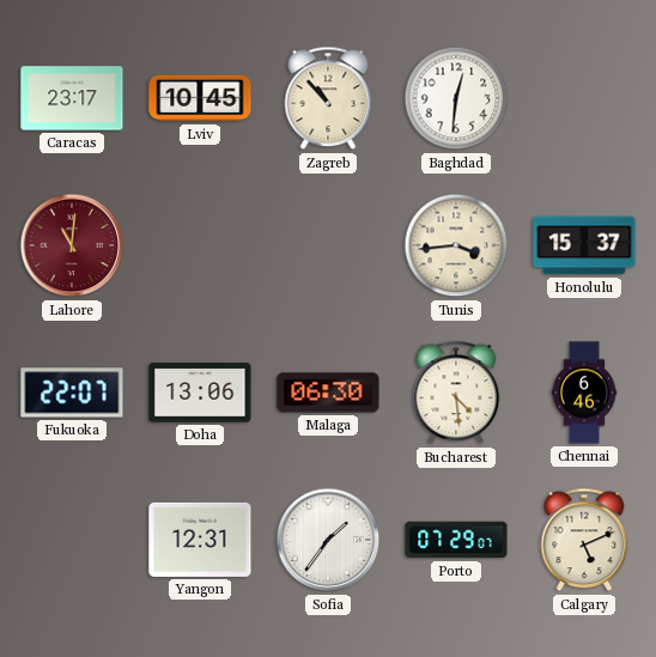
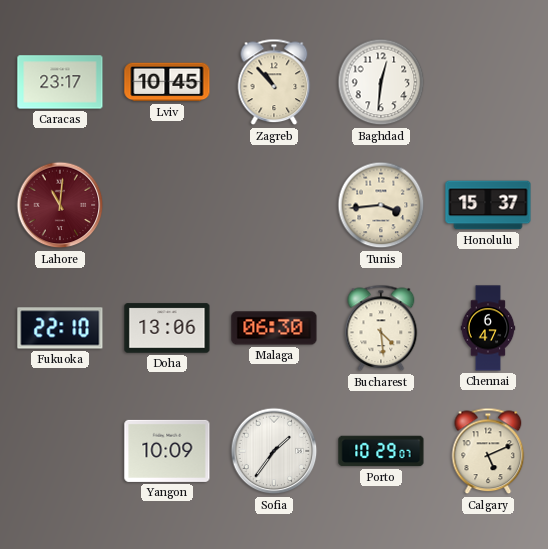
Fukuoka: 22:07 -> 22:10 (60, 328)
Chennai: 6:46 -> 6:47 (488, 328)
Yangon: 12:31 -> 10:09 (167, 451)
Porto: 07:29 -> 10:29 (381, 451)
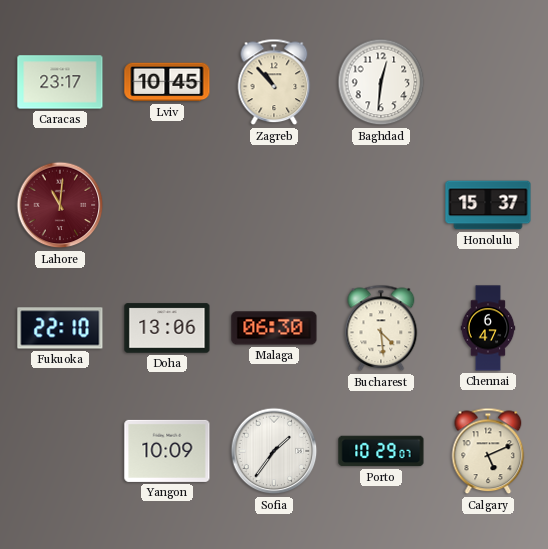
Tunis: 3:44 -> none (381, 205)
